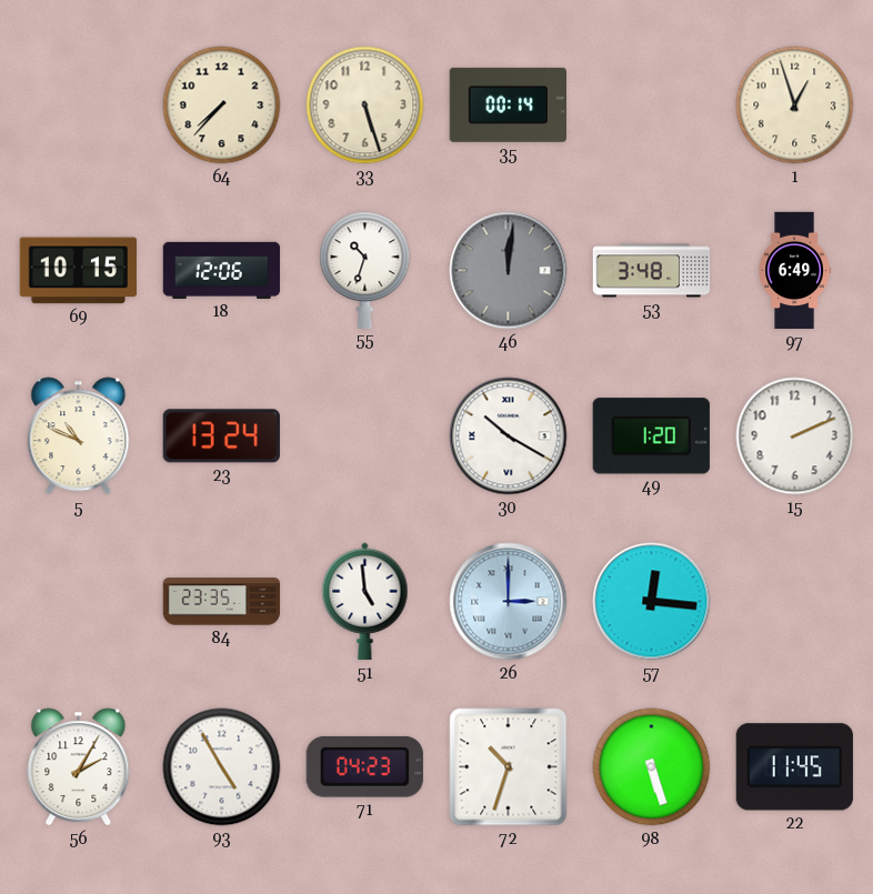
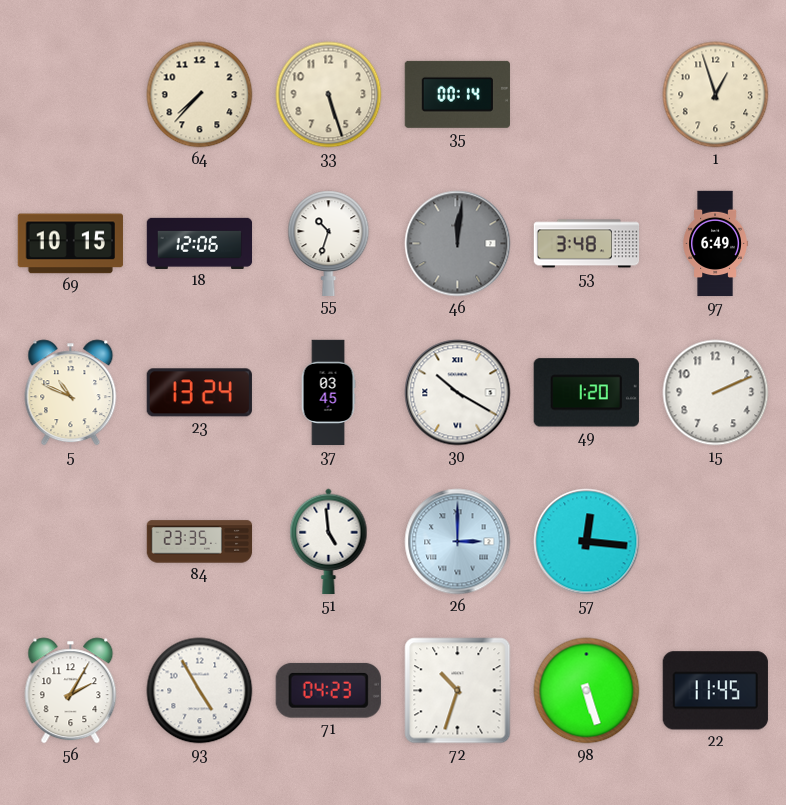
37: none -> 03:45 (328, 393)
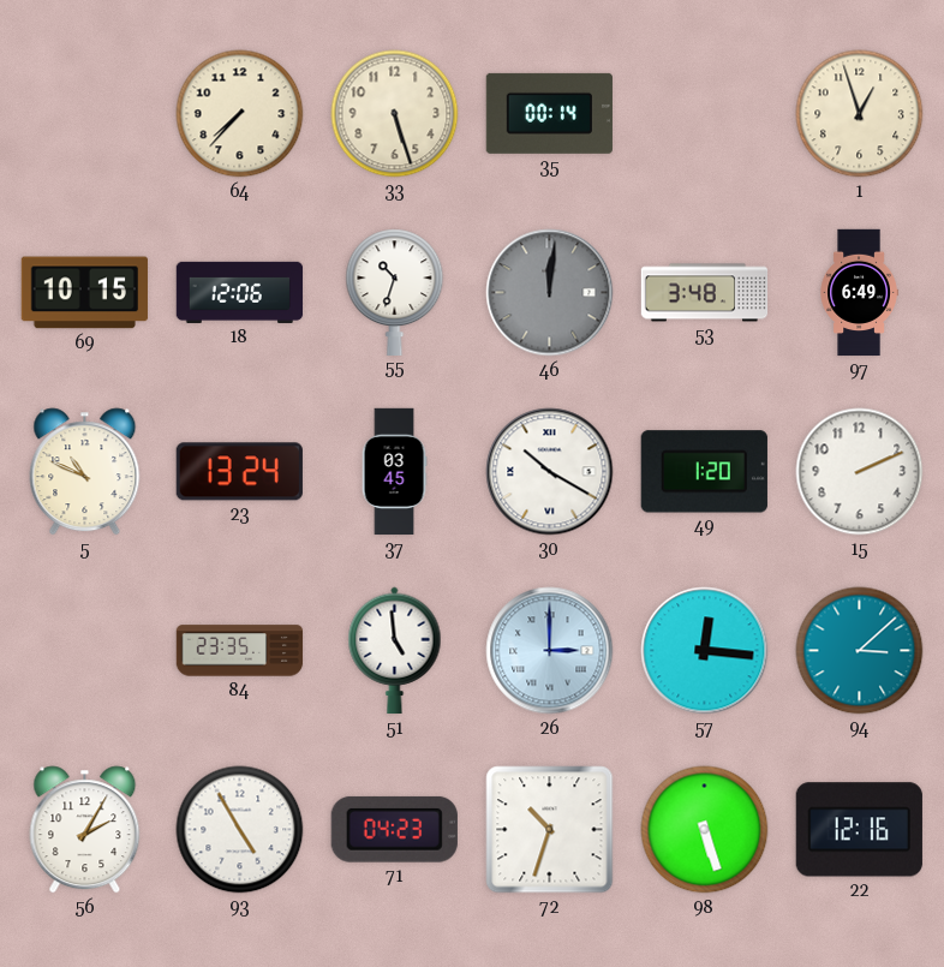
94: none -> 3:08 (860, 651)
22: 11:45 -> 12:16 (859, 830)
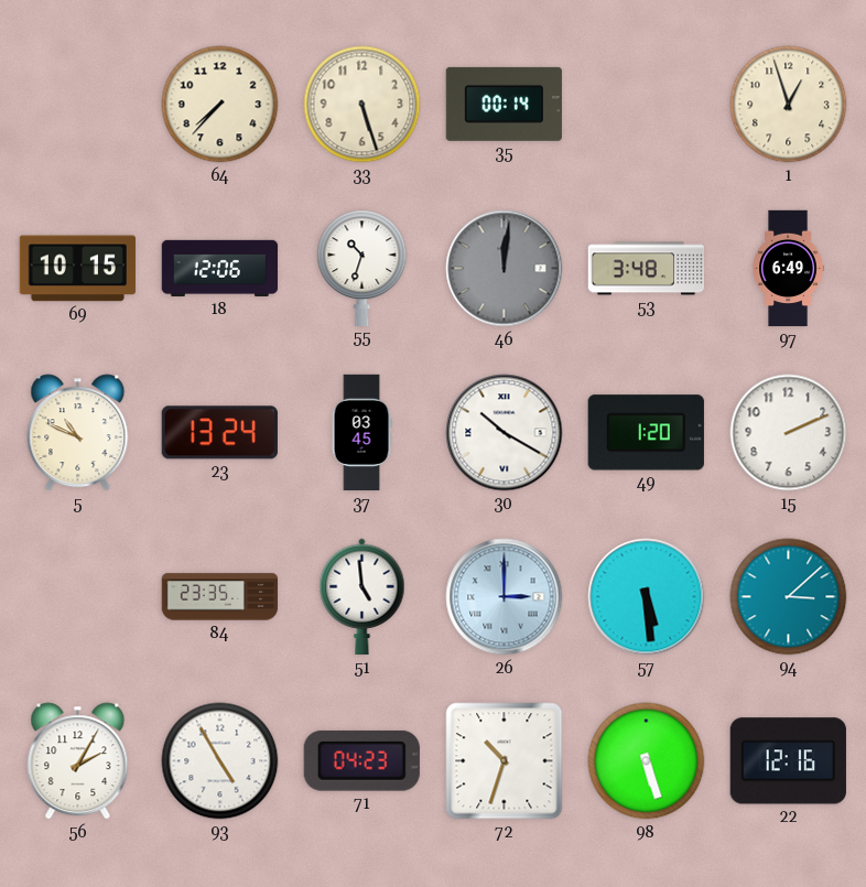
57: 12:16 -> 5:29 (647, 597)
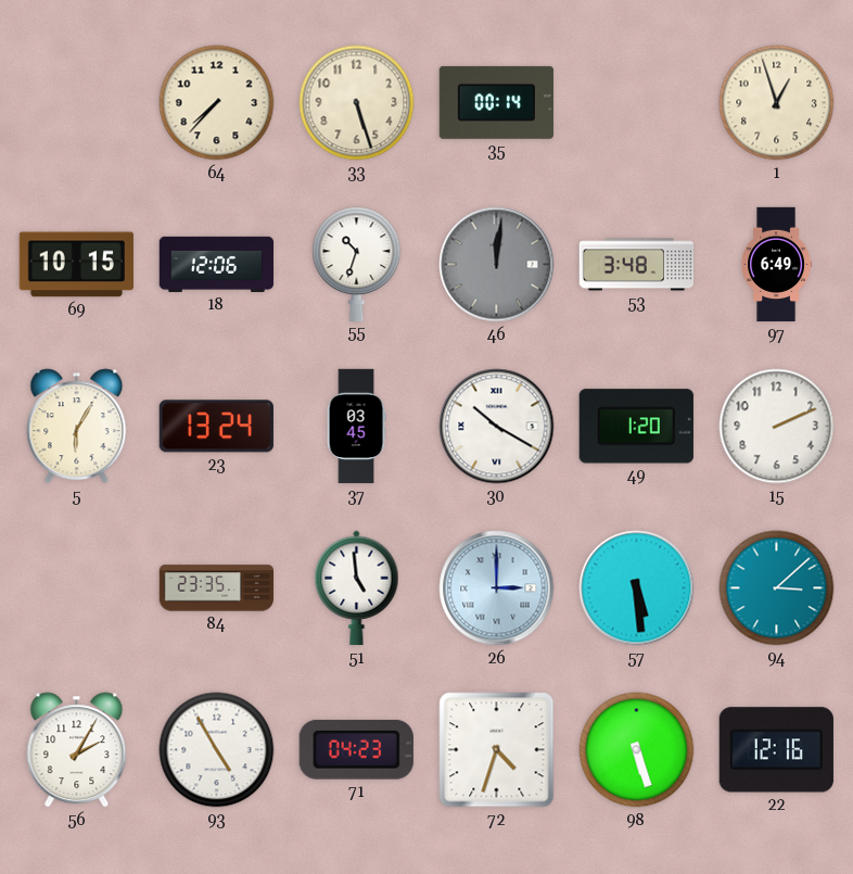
5: 10:49 -> 6:05 (77, 427)
72: 10:33 -> 4:33 (497, 750)
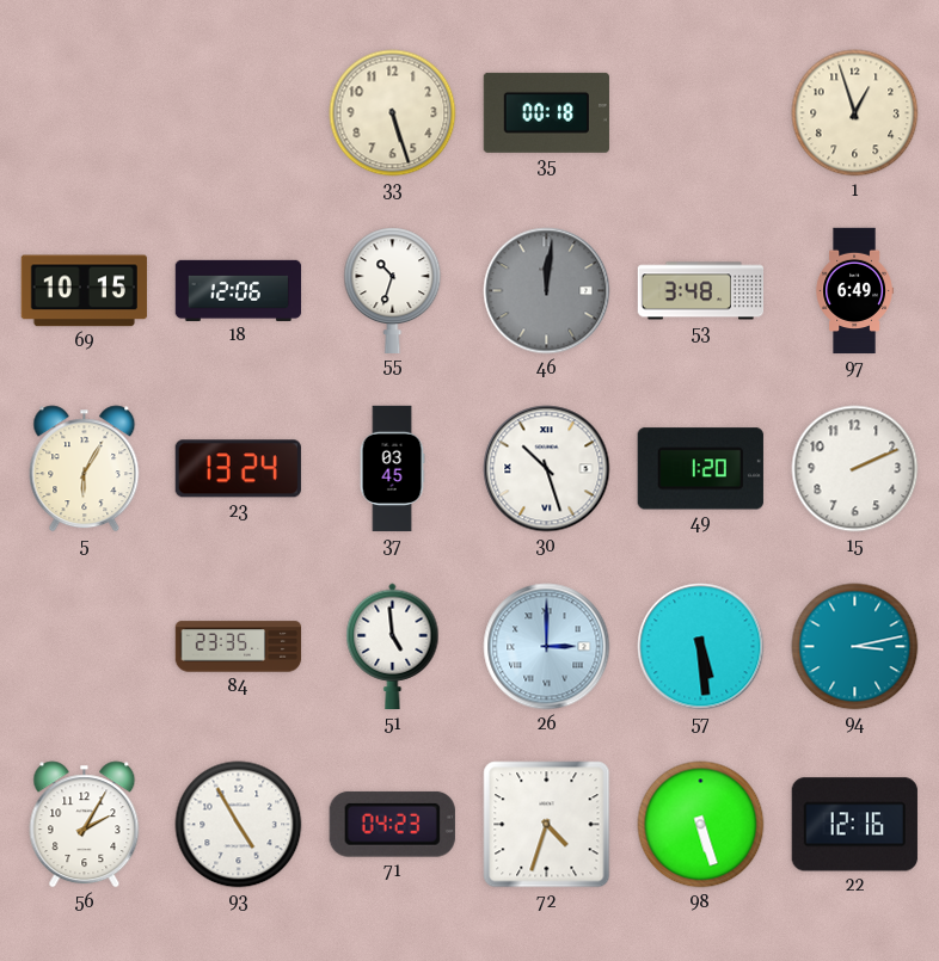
64: 7:37 -> none (217, 103)
35: 00:14 -> 00:18 (546, 112)
30: 10:20 -> 10:27 (547, 469)
94: 3:08 -> 3:13 (855, 647)
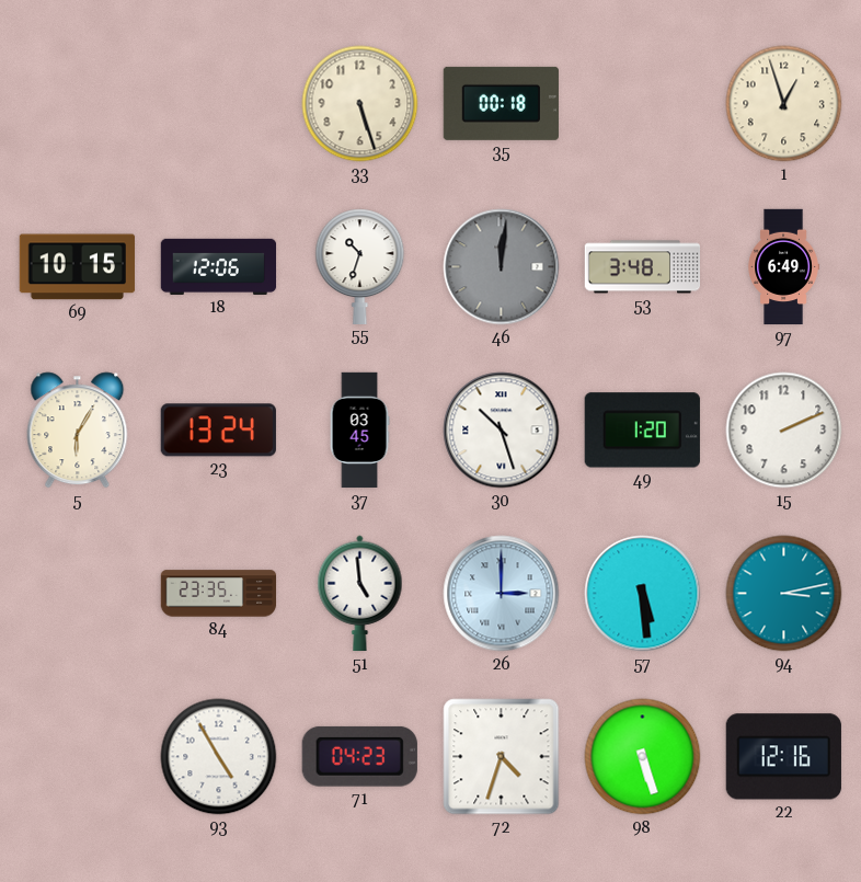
56: 2:05 -> none (85, 825)
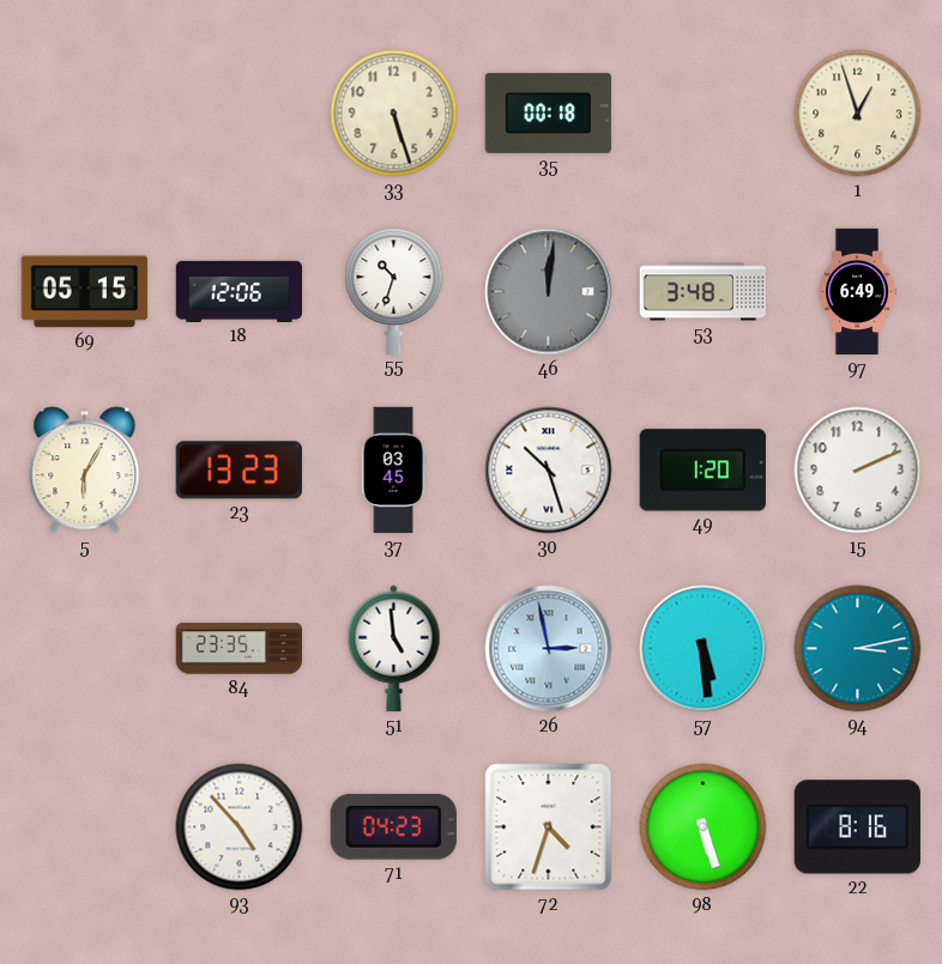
69: 10:15 -> 05:15 (84, 292)
23: 13:24 -> 13:23 (238, 471)
26: 3:00 -> 2:58 (549, 649)
93: 4:55 -> 4:53 (240, 827)
22: 12:16 -> 8:16 (857, 827)
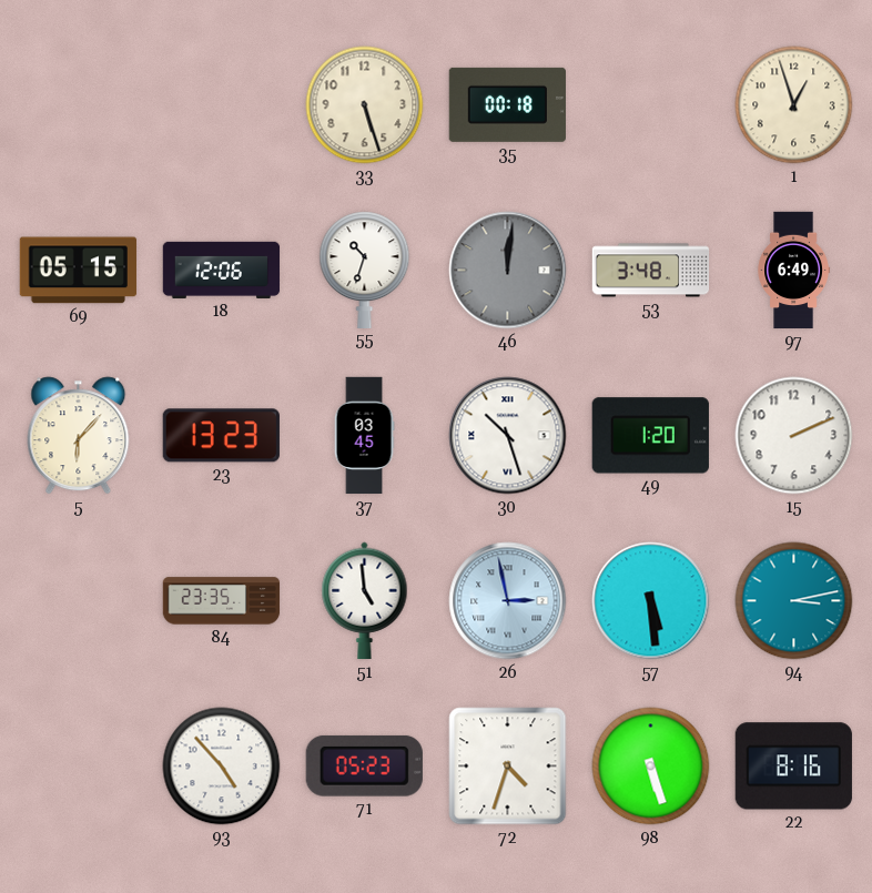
5: 6:05 -> 6:07 (79, 436)
71: 04:23 -> 05:23 (364, 765)
